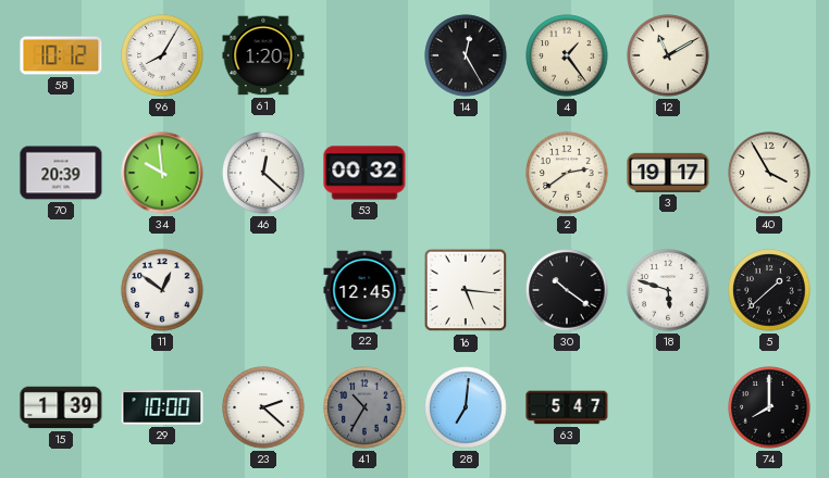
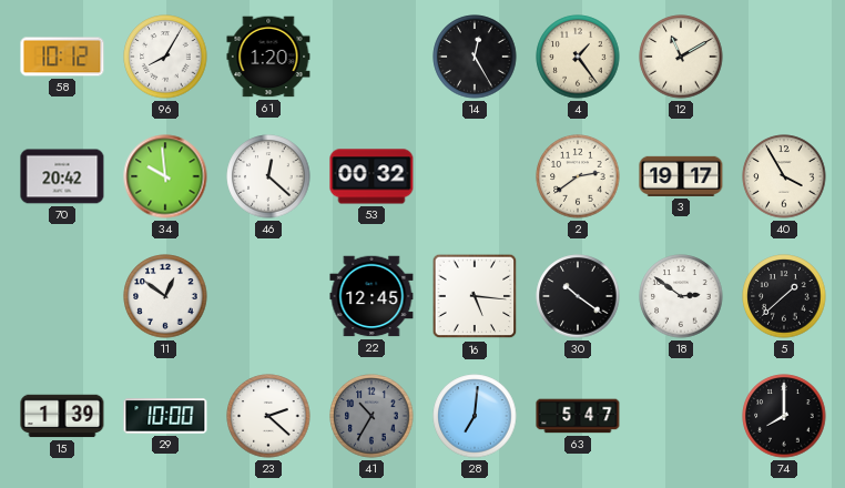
70: 20:39 -> 20:42 (62, 176)
18: 5:48 -> 2:51 (681, 296)
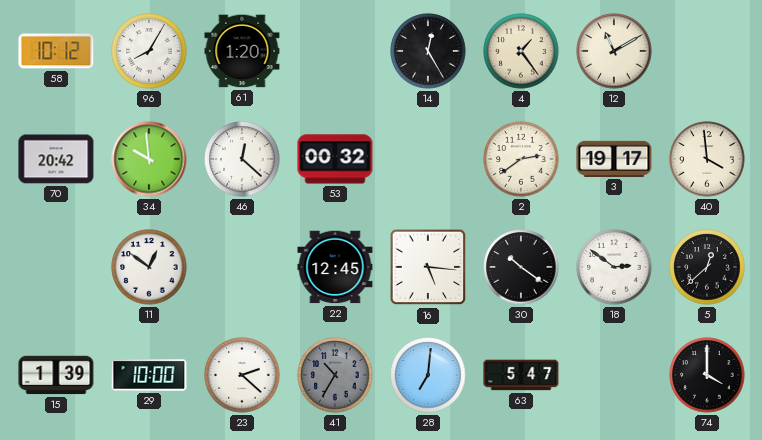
40: 3:55 -> 3:59 (707, 159)
5: 1:38 -> 12:38 (707, 267)
74: 8:00 -> 4:00 (707, 375)
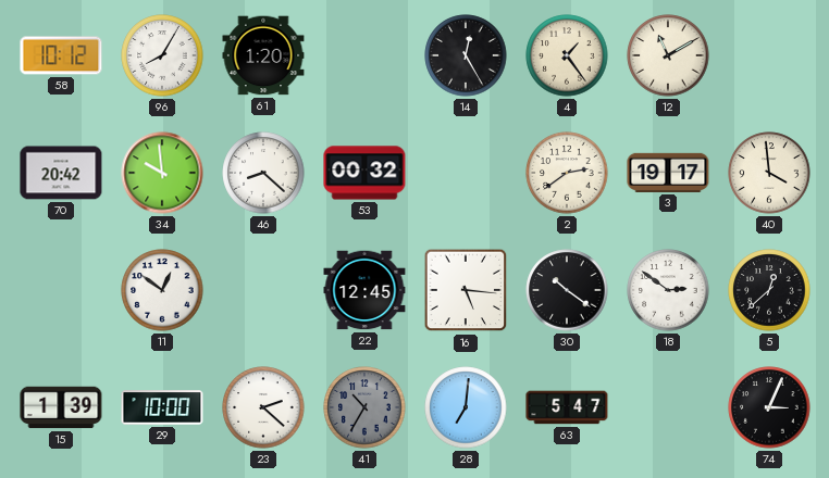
46: 12:22 -> 8:22 (263, 173)
74: 4:00 -> 3:04 (769, 407)
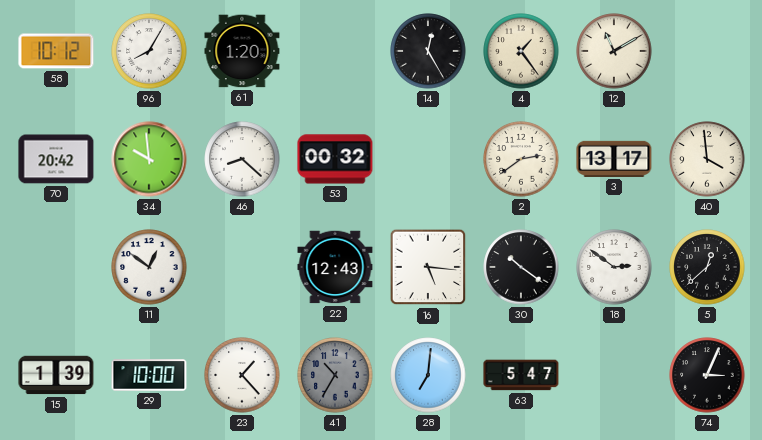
3: 19:17 -> 13:17 (614, 159)
22: 12:45 -> 12:43 (335, 267)
23: 2:22 -> 1:23 (242, 375)
